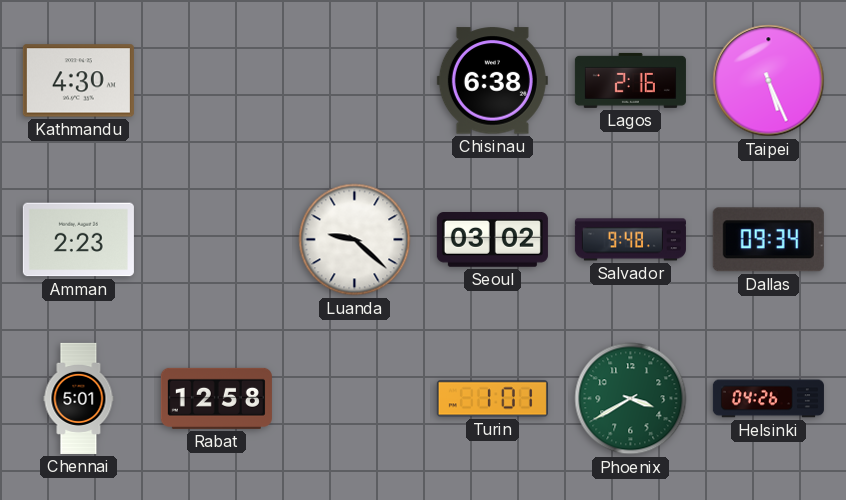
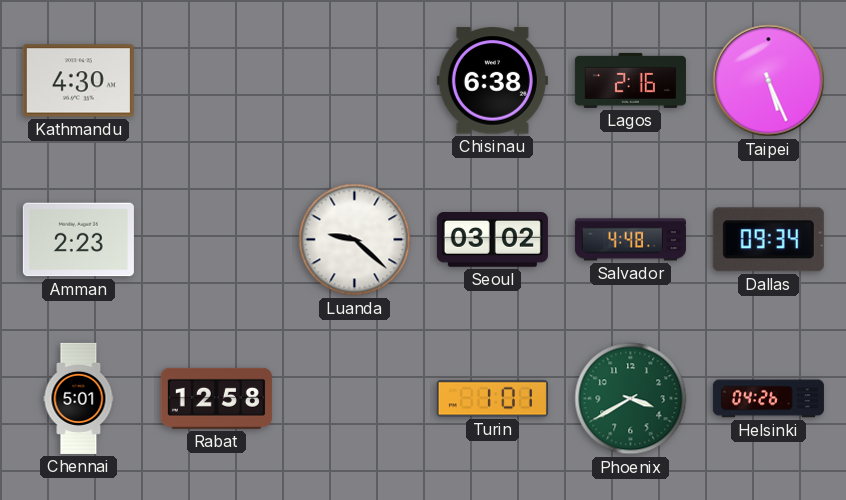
Salvador: 9:48 -> 4:48 (630, 240)
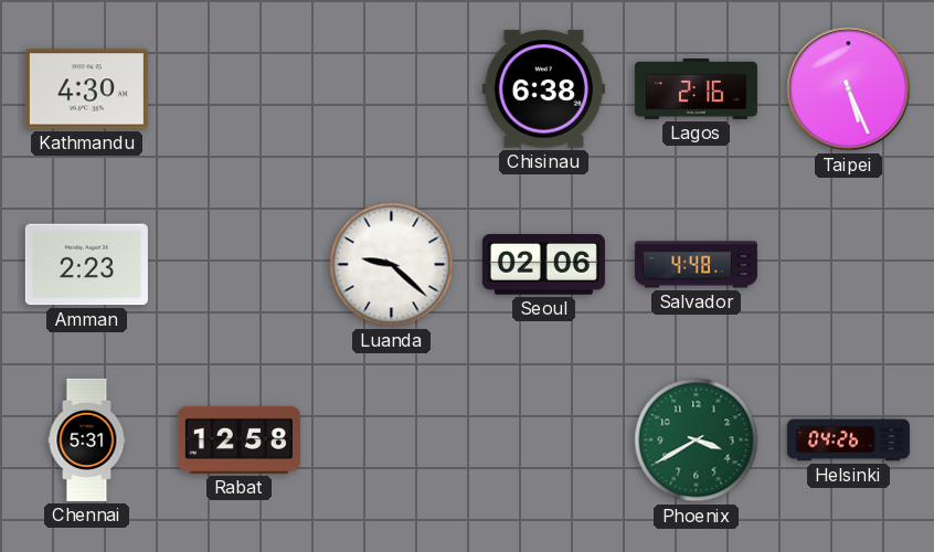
Seoul: 03:02 -> 02:06 (543, 265)
Dallas: 09:34 -> none (768, 240)
Chennai: 5:01 -> 5:31 (87, 439)
Turin: 1:01 -> none (492, 399)
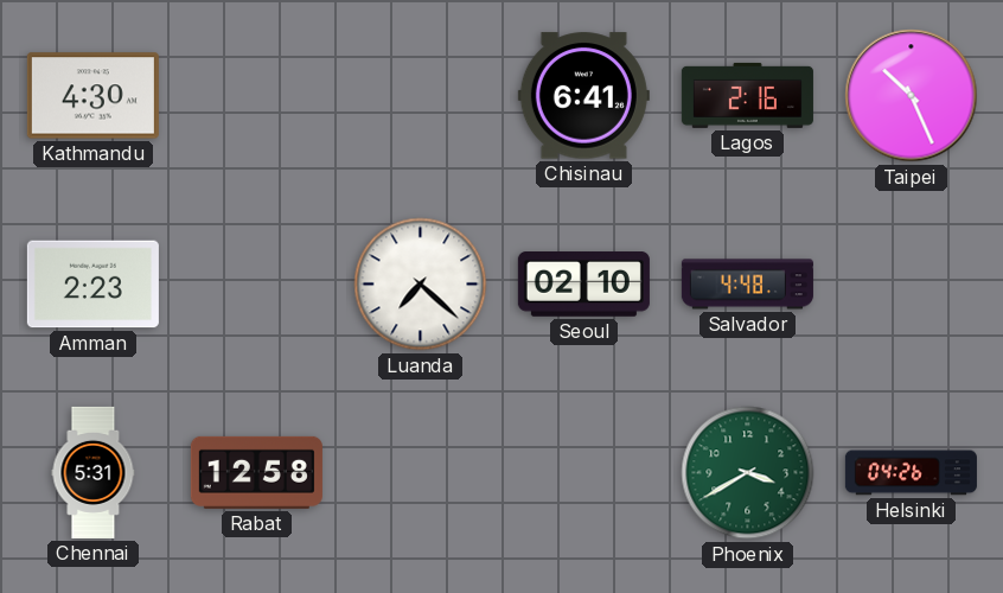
Chisinau: 6:38 -> 6:41 (583, 96)
Taipei: 5:26 -> 10:26 (912, 96)
Luanda: 9:22 -> 7:22 (421, 285)
Seoul: 02:06 -> 02:10 (583, 285)
